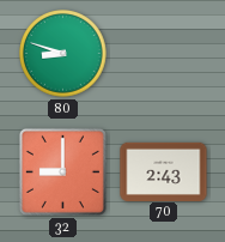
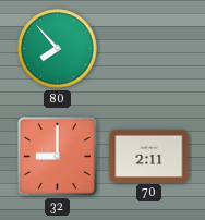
80: 8:48 -> 7:53 (58, 49)
70: 2:43 -> 2:11 (149, 156)
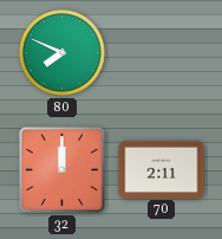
80: 7:53 -> 7:49 (63, 53)
32: 9:00 -> 12:00 (61, 169)
